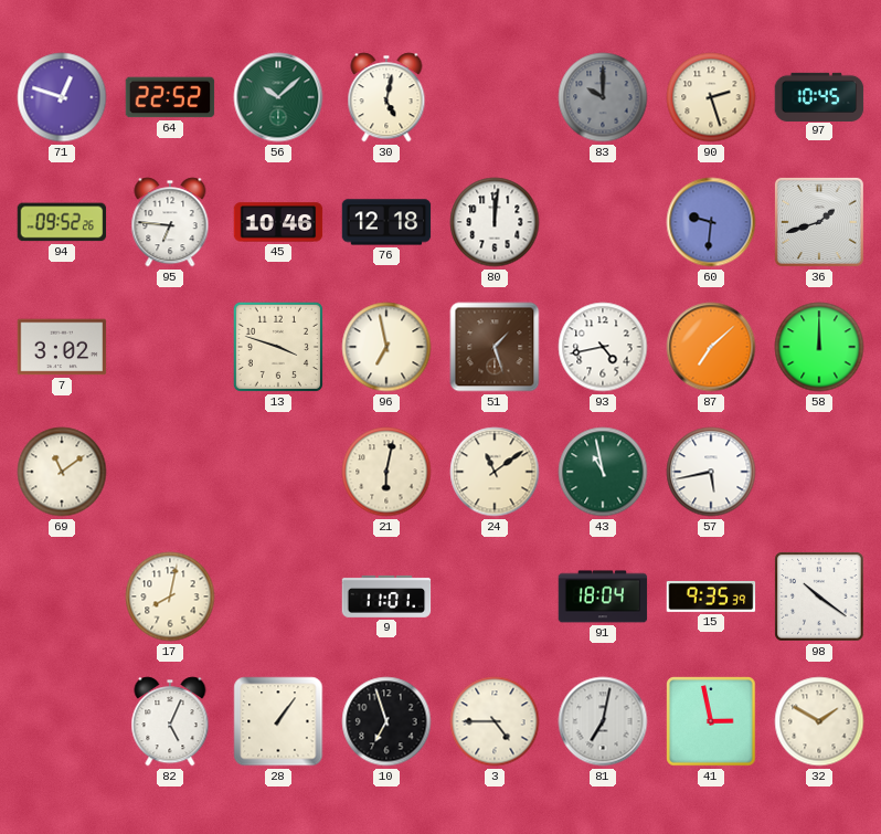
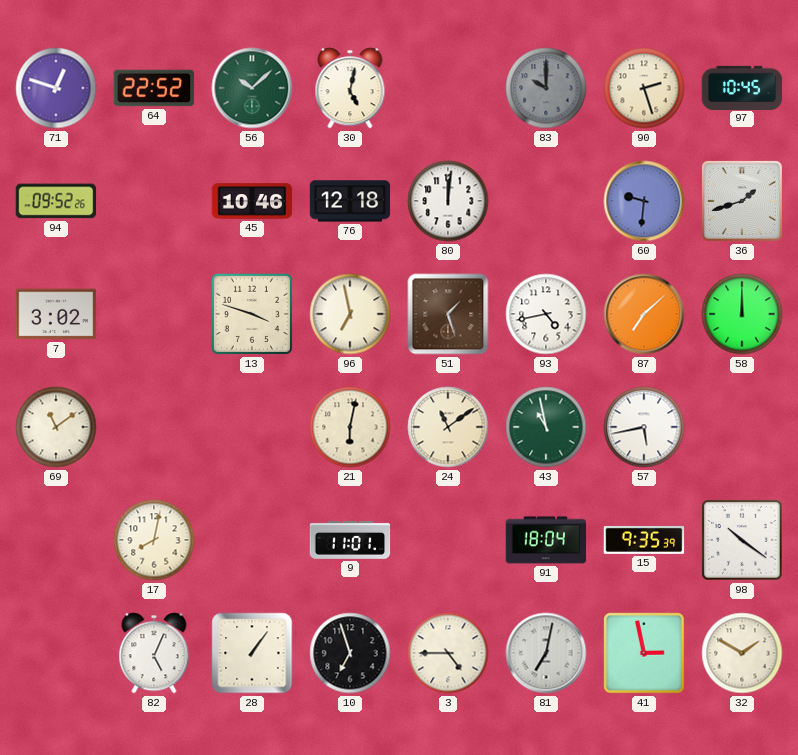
95: 6:46 -> none (170, 222)
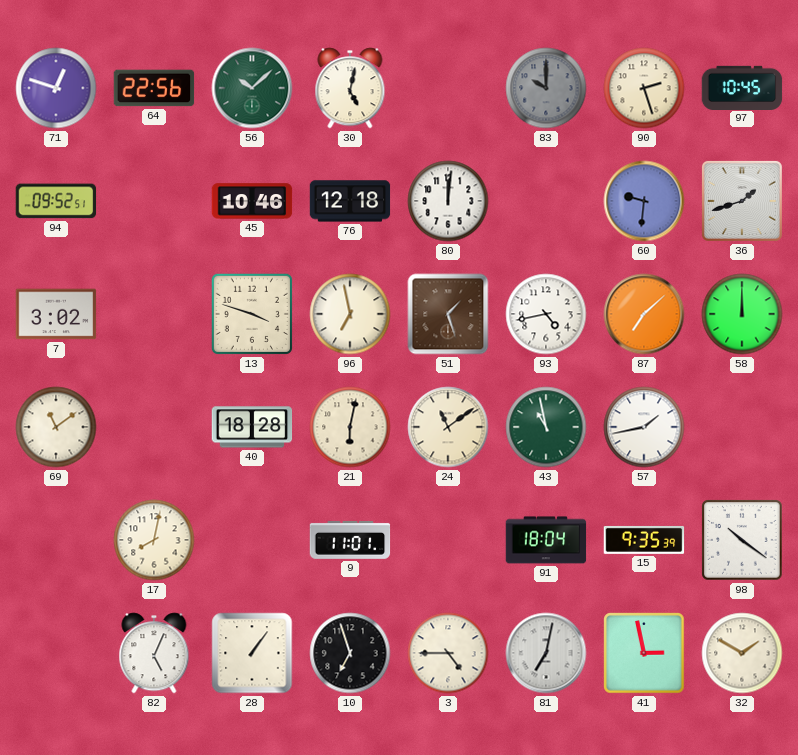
64: 22:52 -> 22:56 (154, 88)
94: 09:52:26 -> 09:52:51 (56, 201)
40: none -> 18:28 (252, 427)
57: 5:43 -> 1:43 (644, 427)
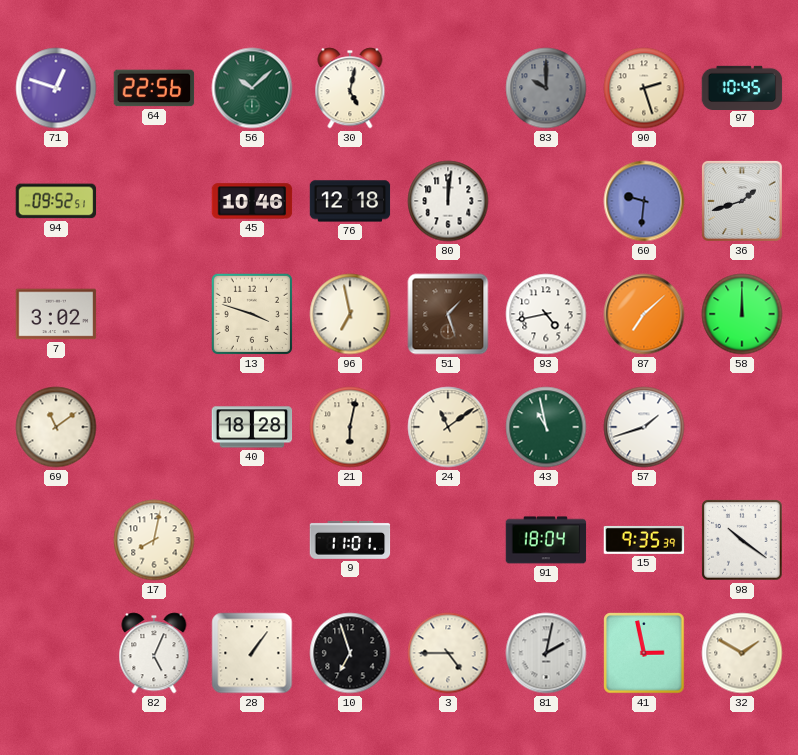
57: 1:43 -> 1:42 (644, 427)
81: 7:02 -> 2:02 (546, 653)
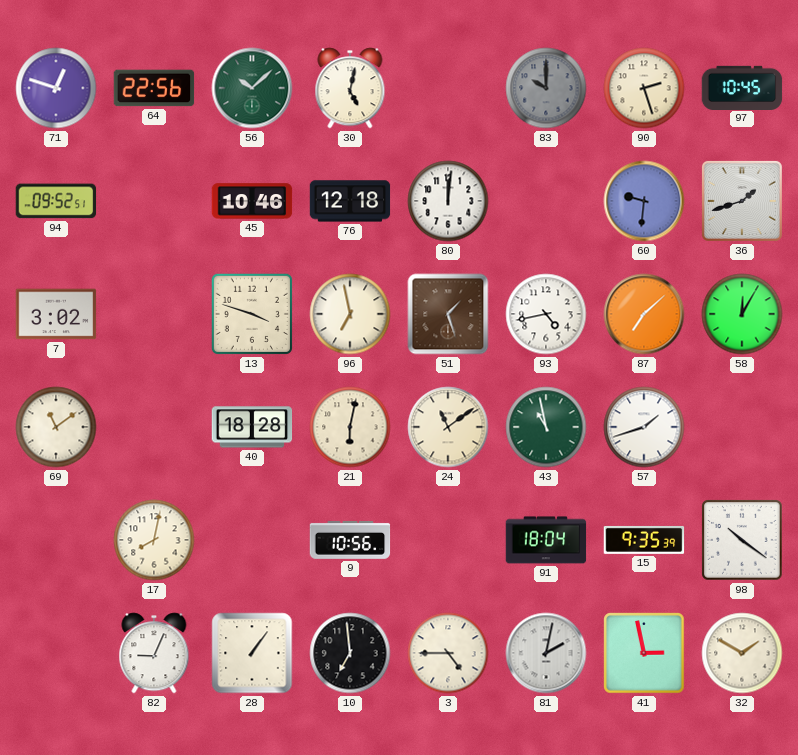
58: 12:00 -> 12:05 (742, 314)
9: 11:01 -> 10:56 (350, 540)
82: 5:04 -> 9:04 (154, 653)
10: 6:57 -> 6:59 (350, 653)
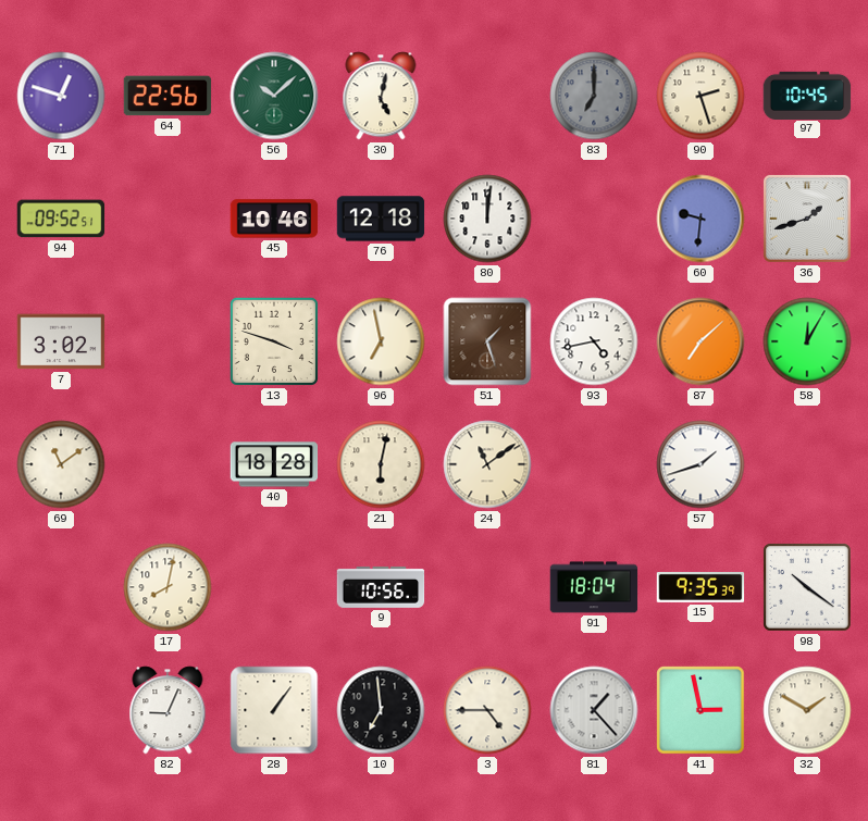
83: 10:00 -> 7:00 (594, 96)
43: 10:58 -> none (546, 427)
81: 2:02 -> 1:23 (594, 710)
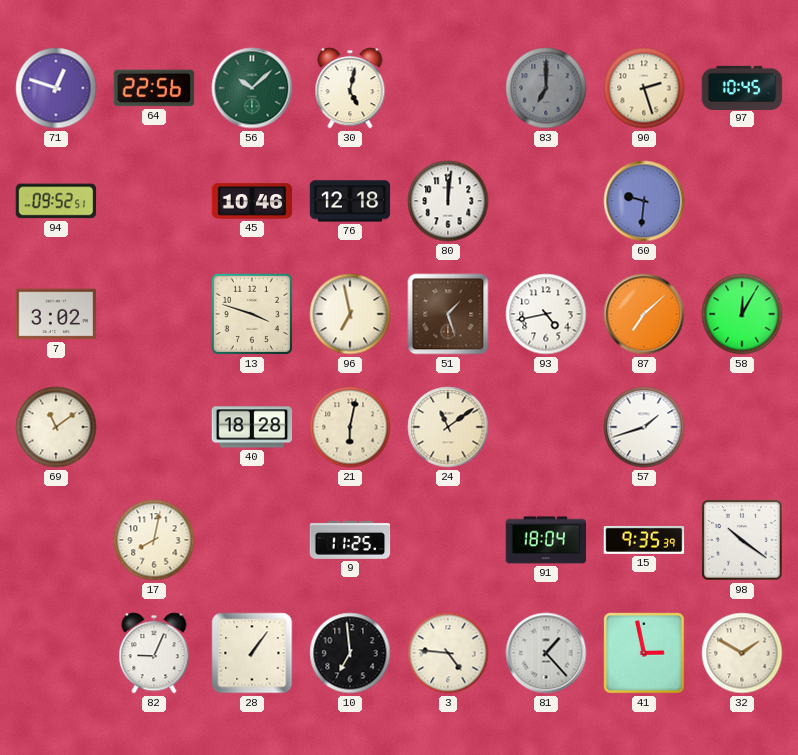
36: 1:42 -> none (807, 219)
9: 10:56 -> 11:25 (350, 540)
3: 4:45 -> 4:46 (448, 653)
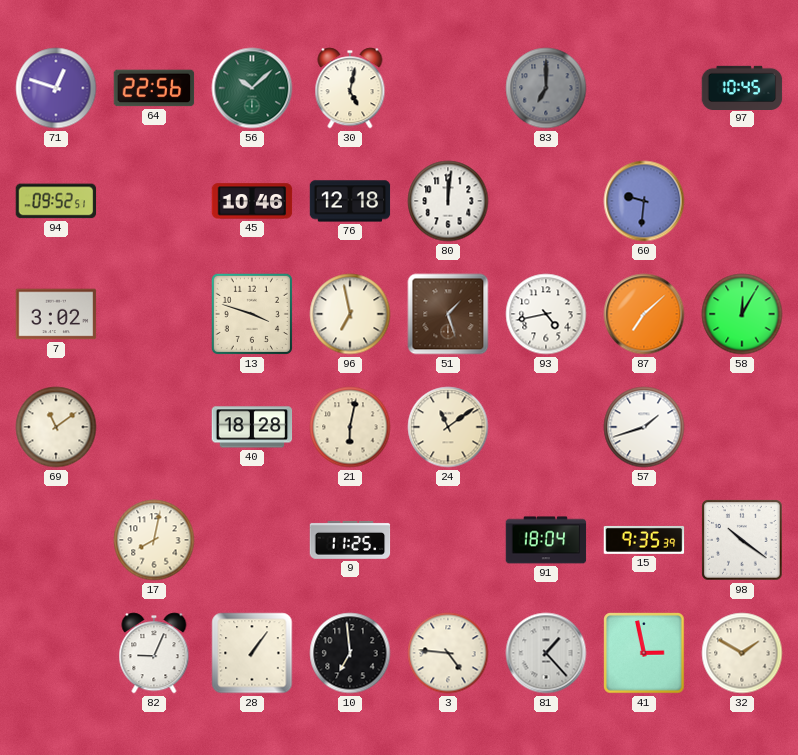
90: 2:27 -> none (644, 88)
